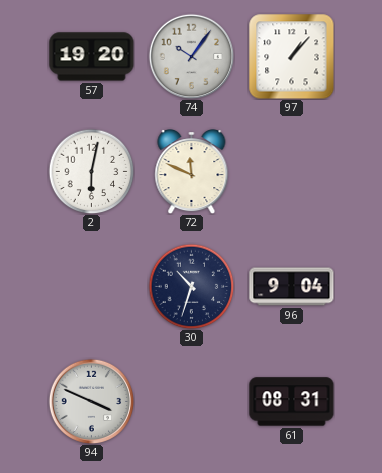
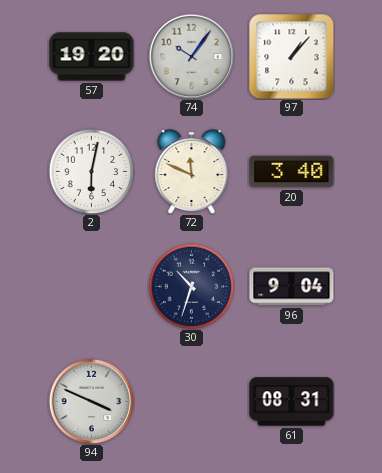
20: none -> 3:40 (292, 172)
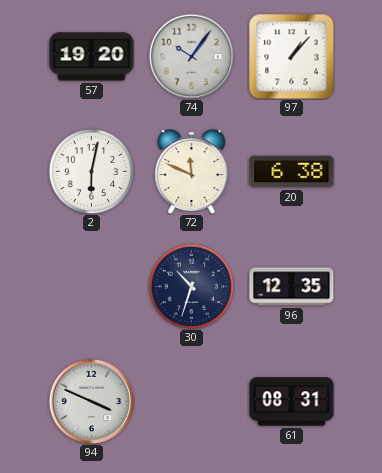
20: 3:40 -> 6:38 (292, 172)
96: 9:04 -> 12:35 (292, 287)
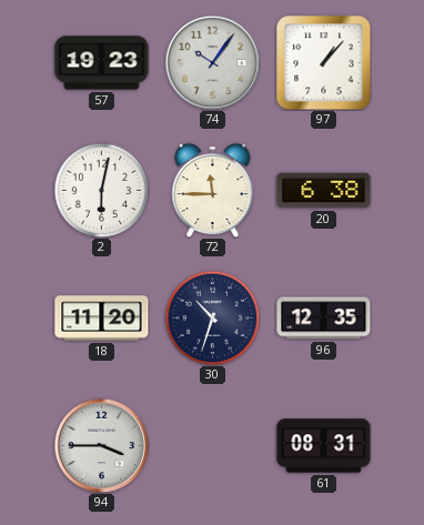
57: 19:20 -> 19:23 (102, 63)
72: 11:49 -> 11:45 (213, 191)
18: none -> 11:20 (102, 319)
94: 3:49 -> 3:45 (101, 445)
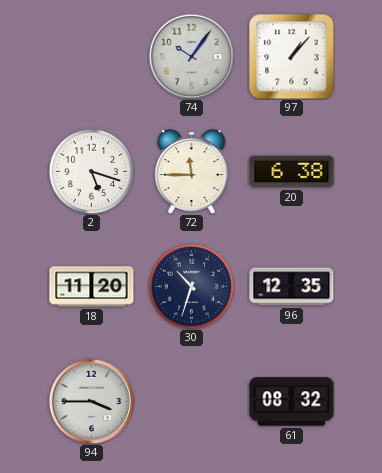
57: 19:23 -> none (102, 63)
2: 6:02 -> 5:18 (91, 171)
61: 08:31 -> 08:32 (292, 402)
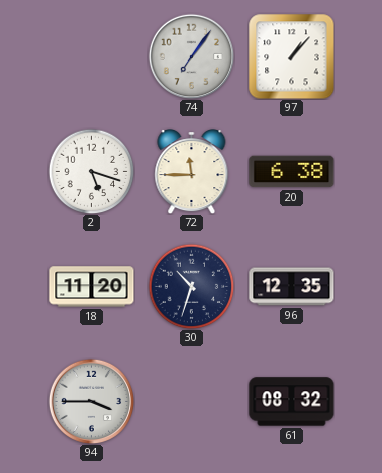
74: 10:06 -> 7:06 (191, 56)
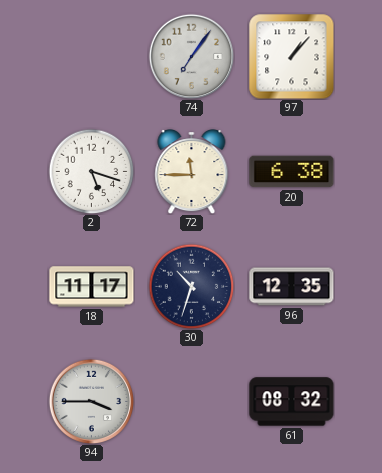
18: 11:20 -> 11:17 (92, 287)
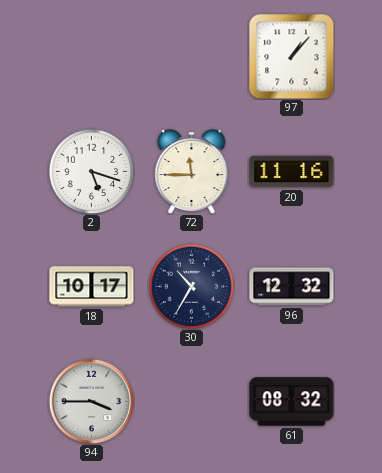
74: 7:06 -> none (191, 56)
20: 6:38 -> 11:16 (292, 172)
18: 11:17 -> 10:17 (92, 287)
30: 10:33 -> 10:35 (191, 286)
96: 12:35 -> 12:32 (292, 287)
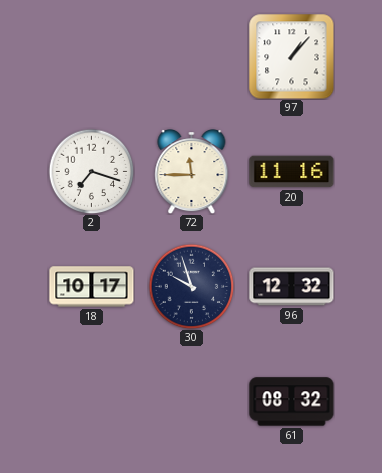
2: 5:18 -> 7:18 (91, 171)
30: 10:35 -> 9:57 (191, 286)
94: 3:45 -> none (91, 401)
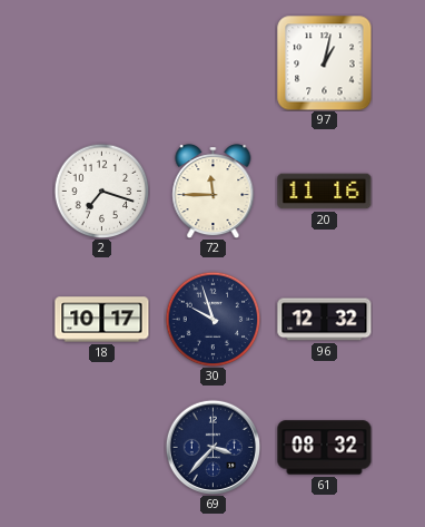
97: 1:07 -> 1:02 (325, 64)
69: none -> 3:37 (212, 447)
